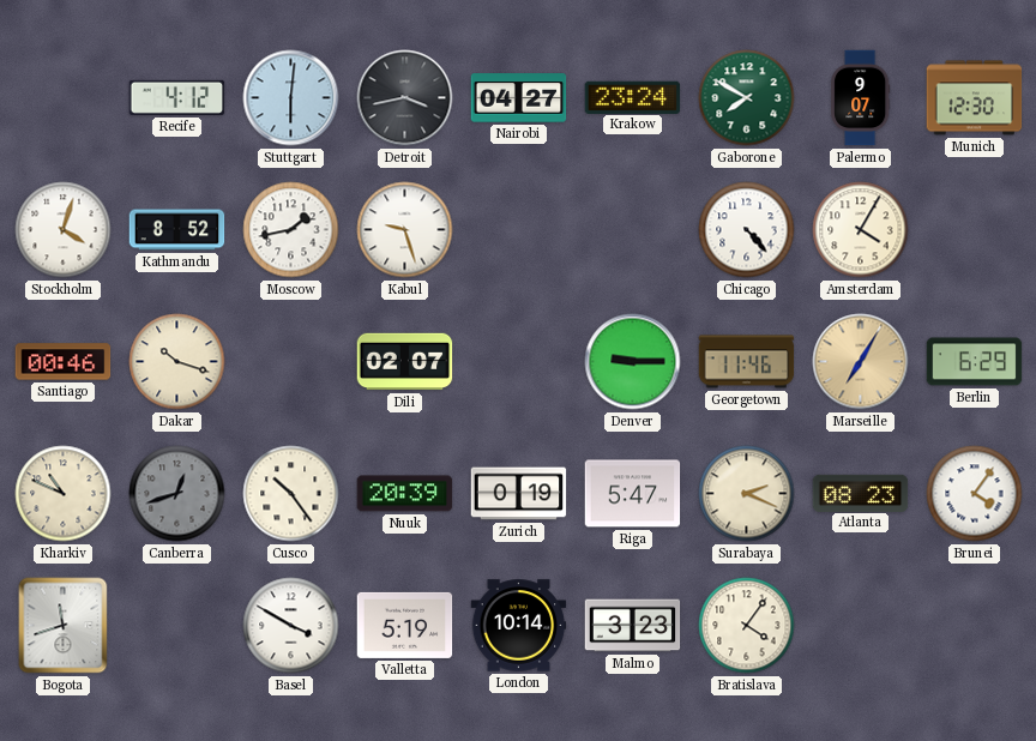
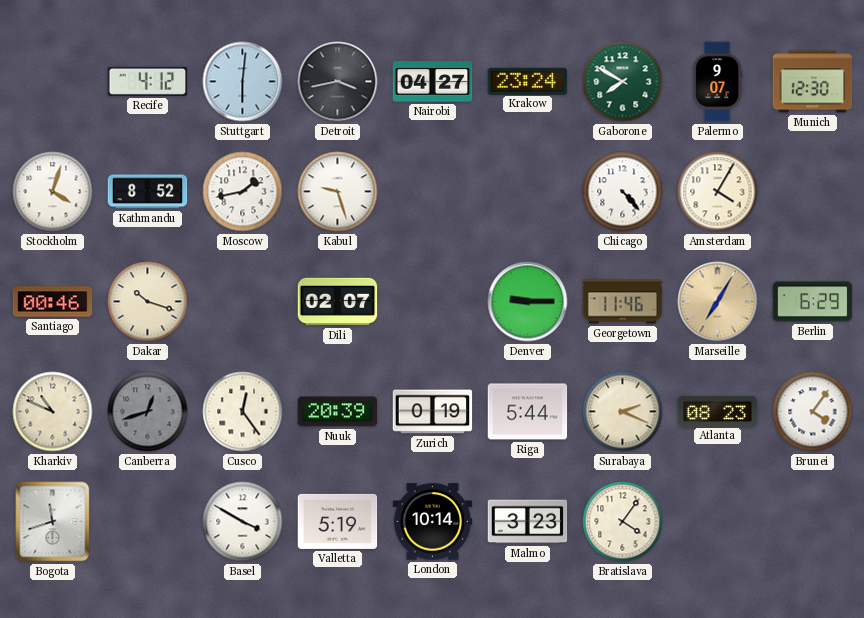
Cusco: 10:24 -> 12:24 (243, 412)
Riga: 5:47 -> 5:44 (528, 412)
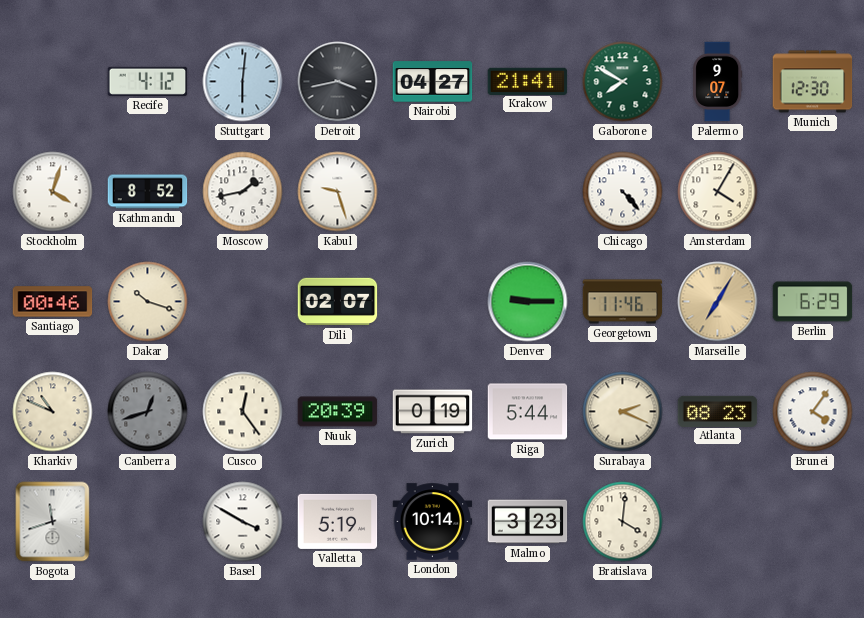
Krakow: 23:24 -> 21:41 (528, 81)
Bratislava: 4:06 -> 4:01 (623, 522)
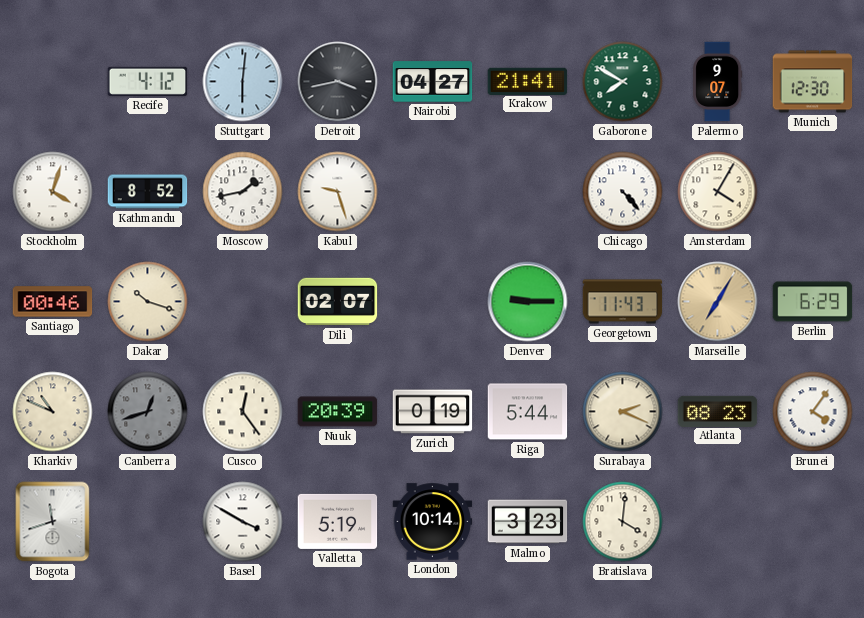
Georgetown: 11:46 -> 11:43 (623, 302)
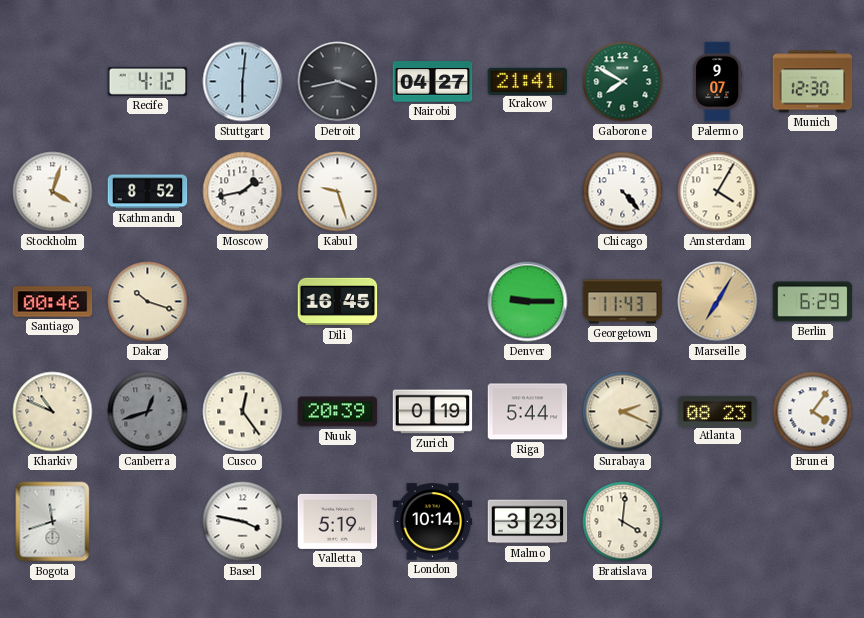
Dili: 02:07 -> 16:45 (338, 302)
Basel: 3:50 -> 3:47 (243, 522)
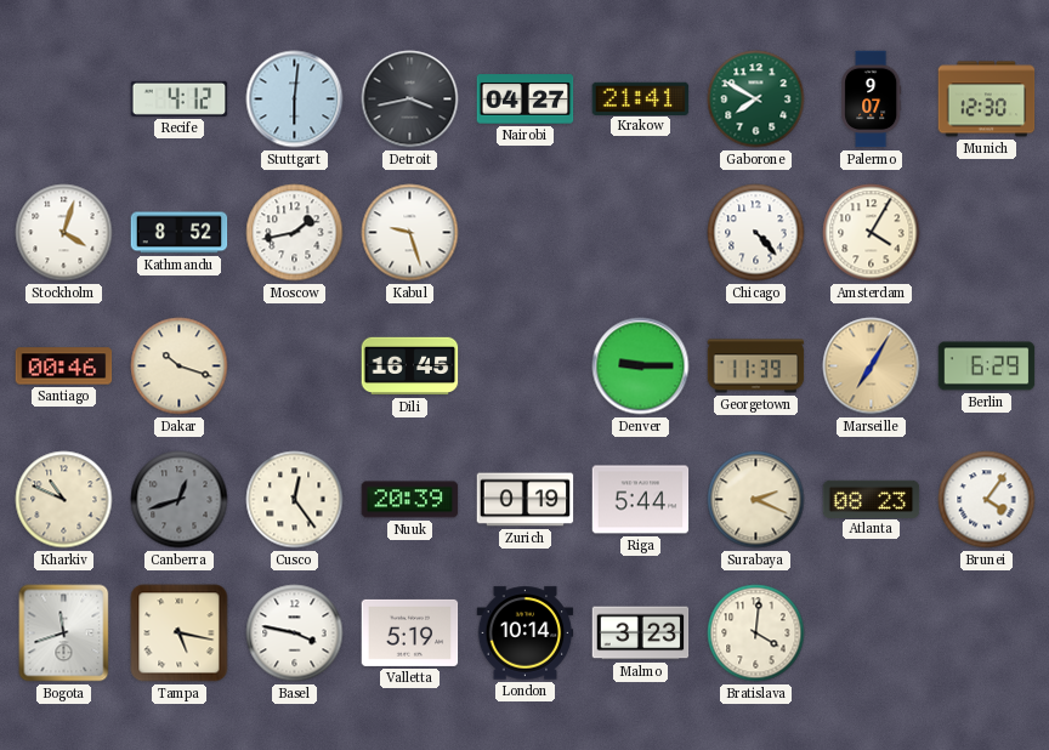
Georgetown: 11:43 -> 11:39 (756, 367)
Tampa: none -> 5:17 (180, 633)
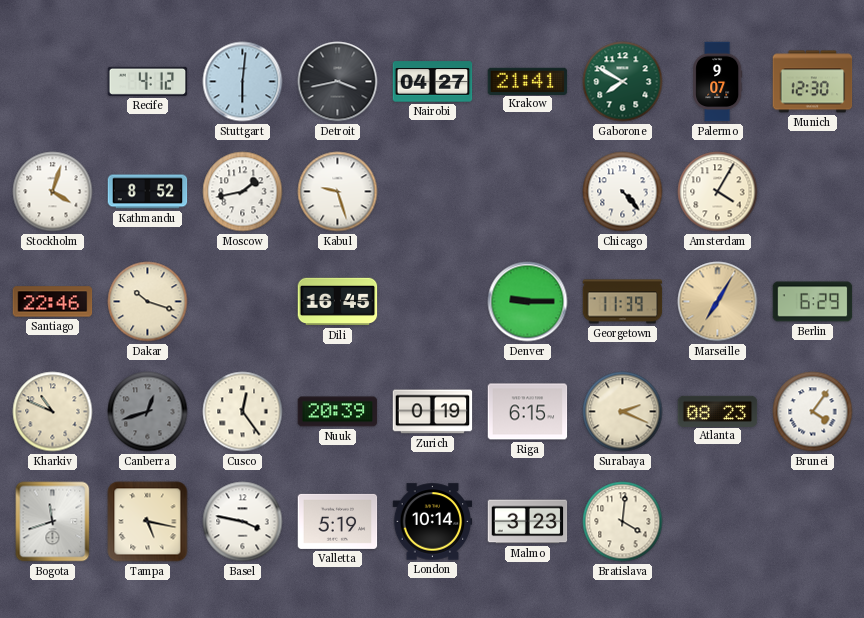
Santiago: 00:46 -> 22:46 (53, 302)
Riga: 5:44 -> 6:15 (528, 412)
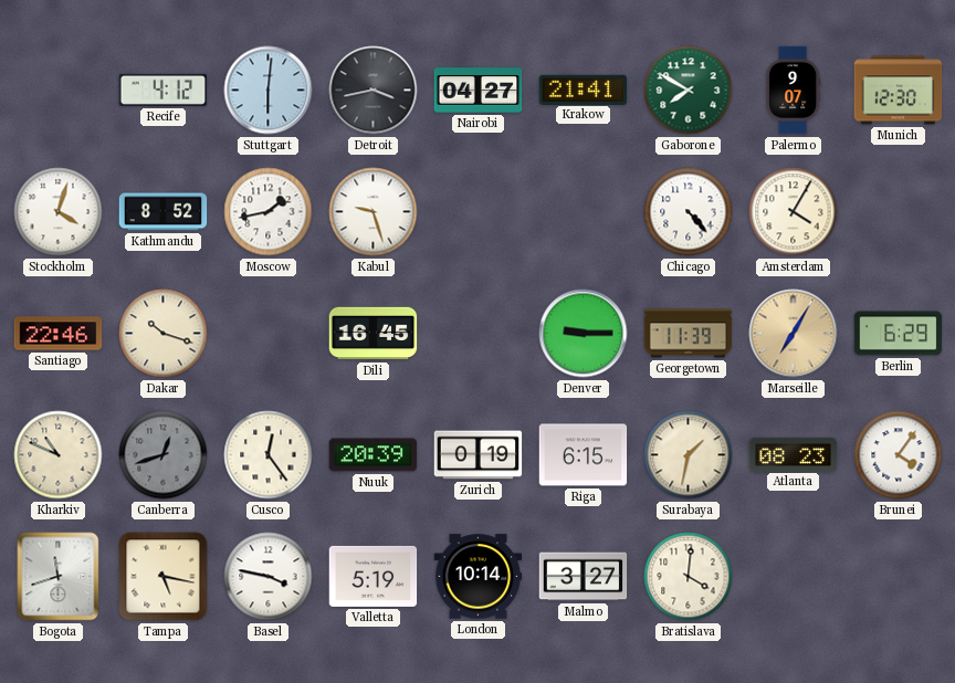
Surabaya: 2:19 -> 1:32 (689, 455)
Malmo: 3:23 -> 3:27 (584, 577)
